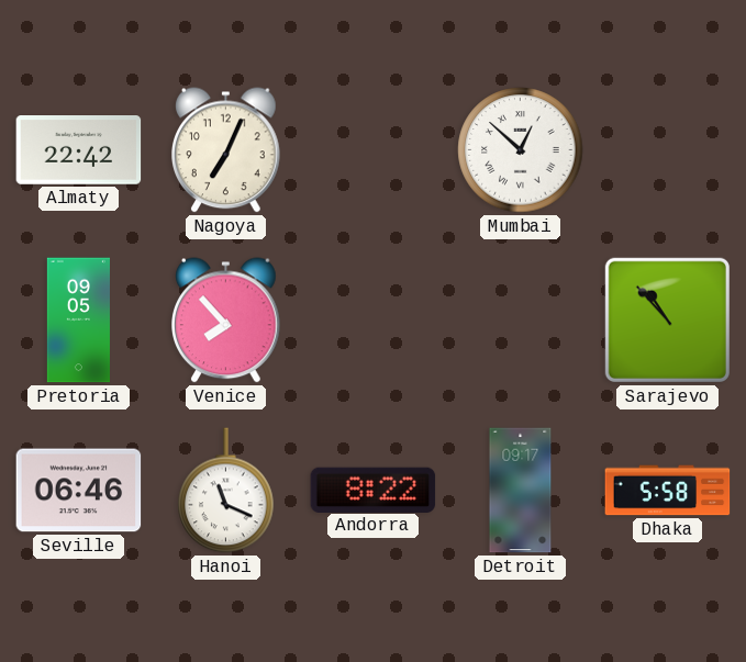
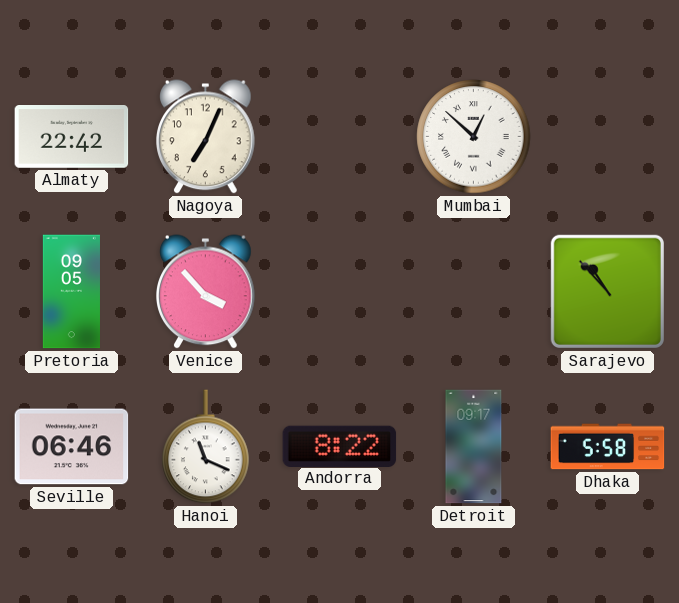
Venice: 7:53 -> 3:53 (206, 292)
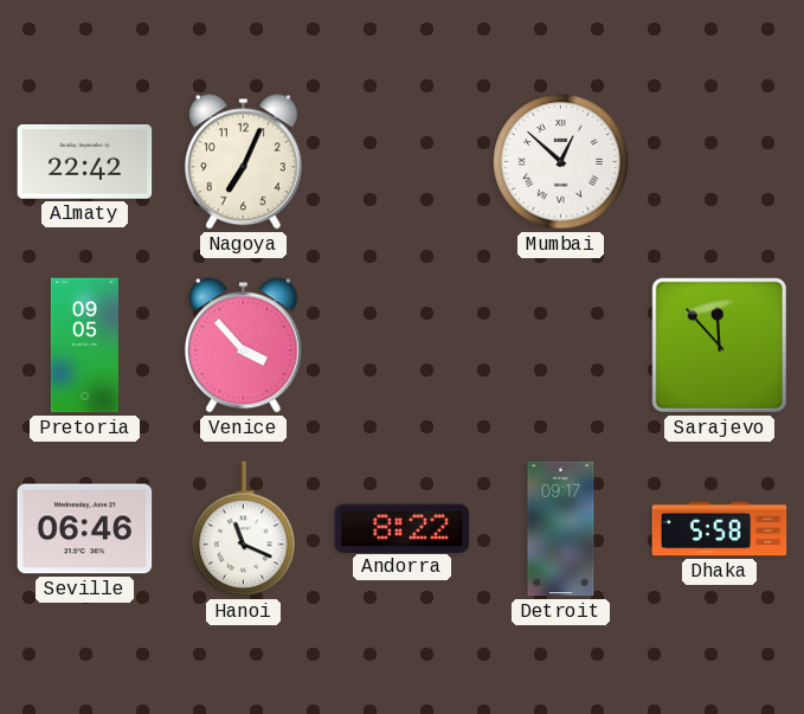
Sarajevo: 10:53 -> 11:53 (719, 345)
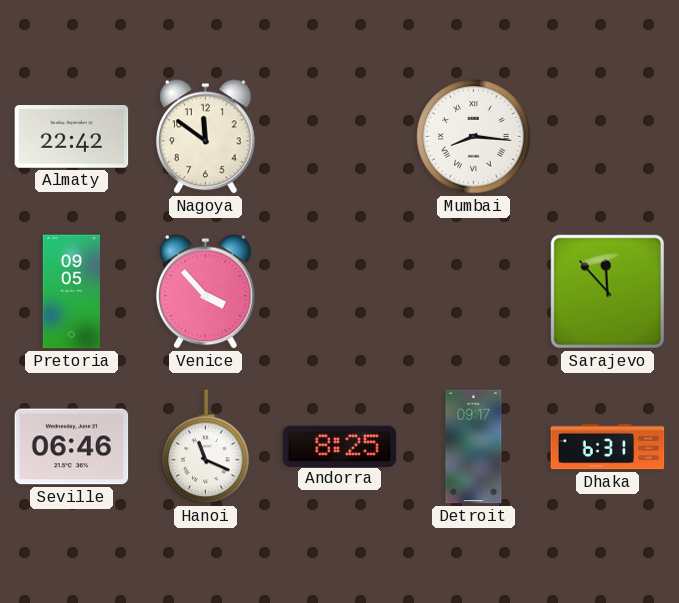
Nagoya: 7:04 -> 11:51 (206, 137)
Mumbai: 12:52 -> 8:16 (474, 137)
Andorra: 8:22 -> 8:25 (340, 446)
Dhaka: 5:58 -> 6:31 (608, 447)
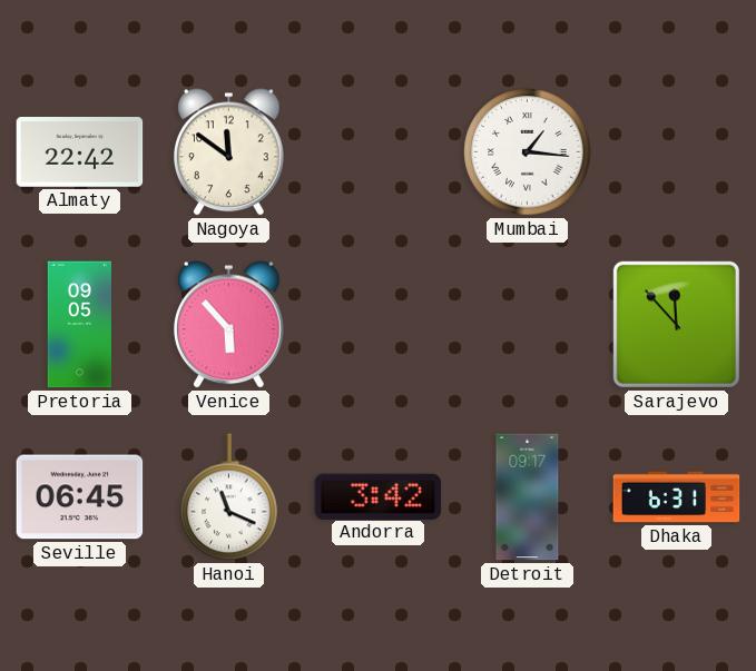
Mumbai: 8:16 -> 1:16 (528, 152)
Venice: 3:53 -> 5:53 (229, 325)
Seville: 06:46 -> 06:45 (80, 497)
Andorra: 8:25 -> 3:42 (379, 496)
